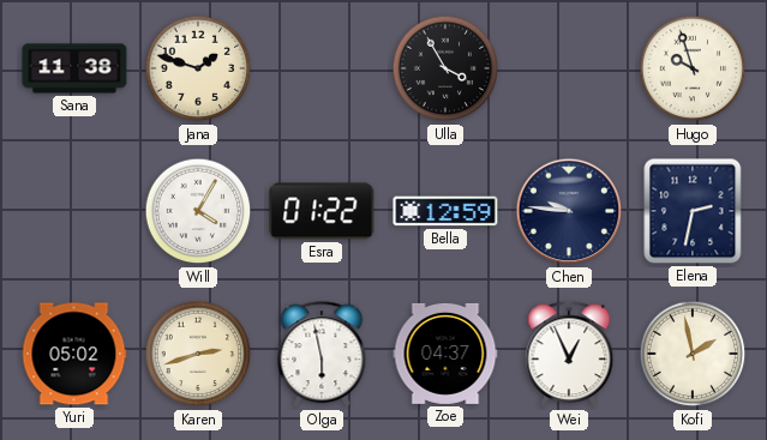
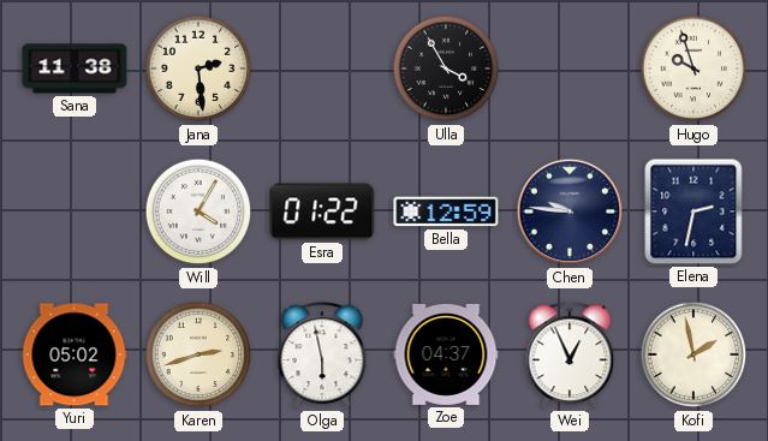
Jana: 1:48 -> 2:29 (198, 68)
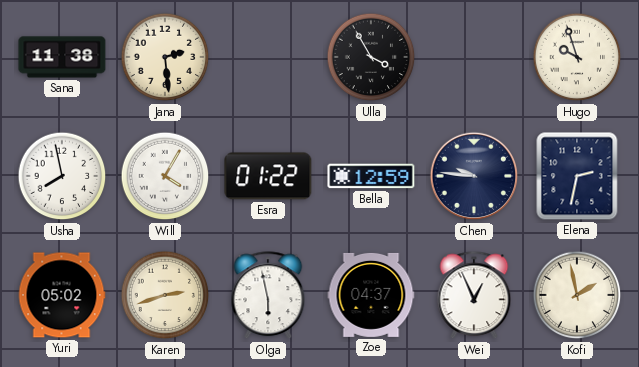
Usha: none -> 7:58 (62, 176)
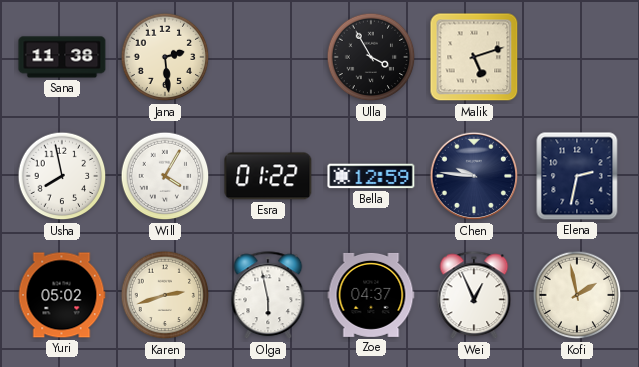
Malik: none -> 5:12 (474, 57)
Hugo: 9:57 -> none (577, 57)
